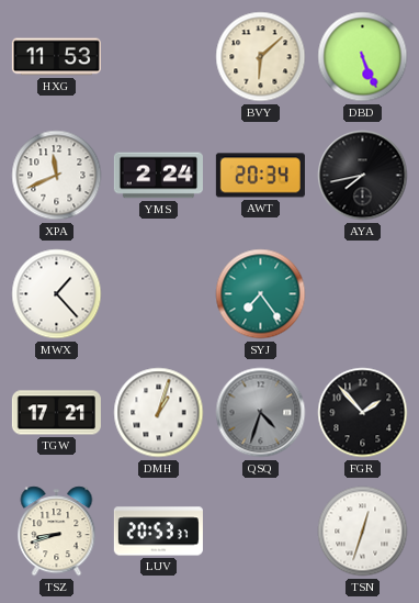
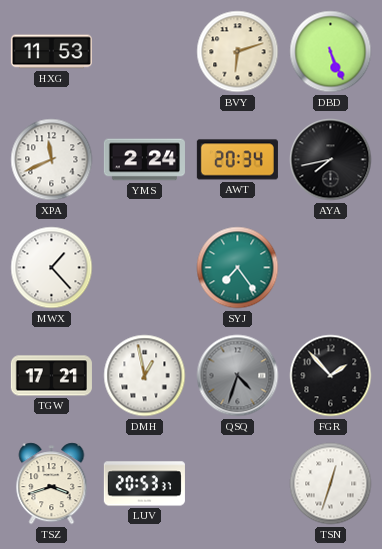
BVY: 6:08 -> 6:12 (238, 52)
DMH: 1:03 -> 12:58 (145, 376)
TSZ: 8:42 -> 3:42 (52, 484)
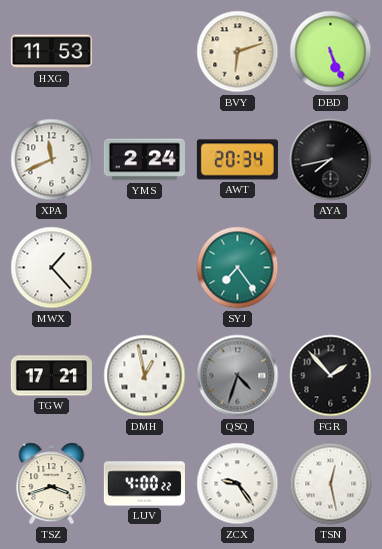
LUV: 20:53 -> 4:00 (144, 484)
ZCX: none -> 9:24 (238, 484)
TSN: 12:33 -> 12:28 (331, 484)
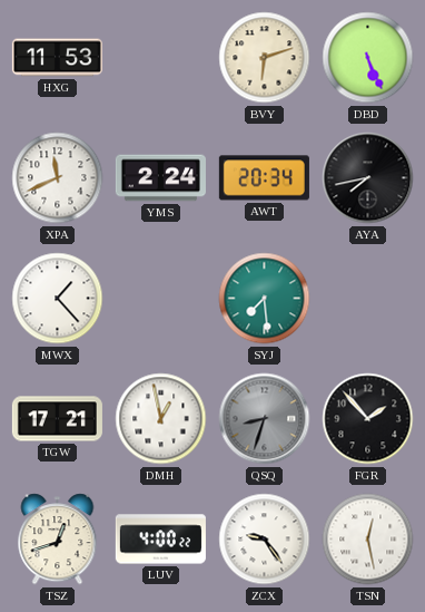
SYJ: 7:24 -> 7:29 (265, 299)
QSQ: 4:33 -> 8:33 (265, 419)
TSZ: 3:42 -> 12:42 (58, 540)
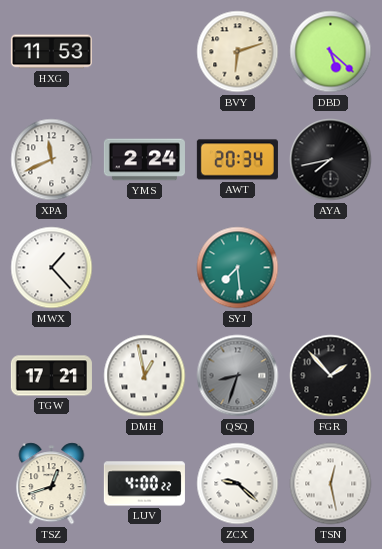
DBD: 5:26 -> 5:22 (331, 52)
ZCX: 9:24 -> 9:22 (238, 484)
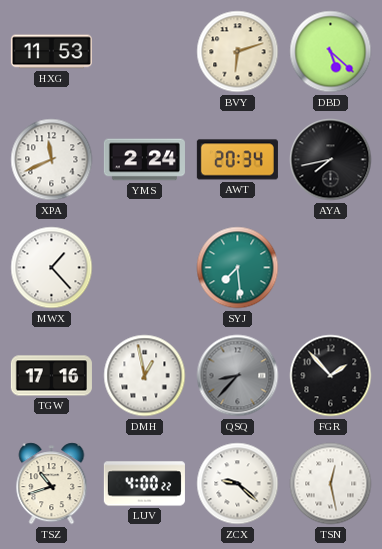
TGW: 17:21 -> 17:16 (51, 376)
QSQ: 8:33 -> 8:37 (238, 376)
TSZ: 12:42 -> 10:42 (52, 484)
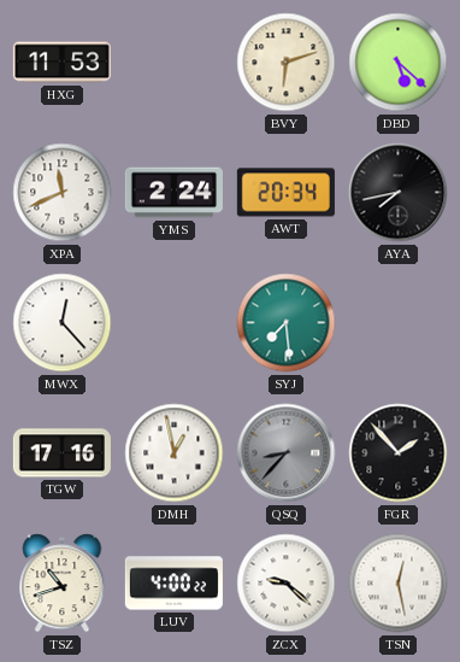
MWX: 1:23 -> 12:23 (63, 323)
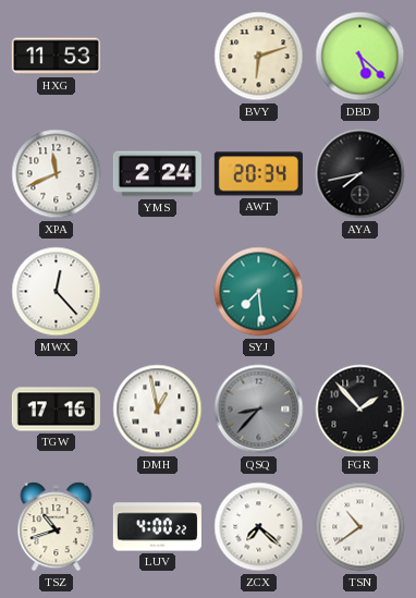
ZCX: 9:22 -> 7:22 (259, 527)
TSN: 12:28 -> 10:39 (360, 527)
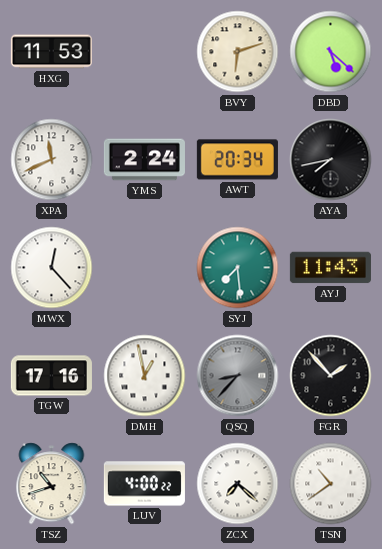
AYJ: none -> 11:43 (330, 268)
